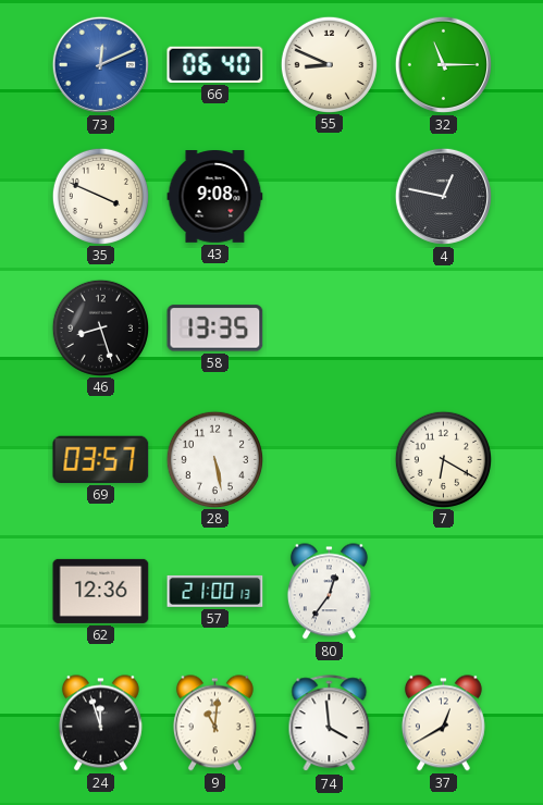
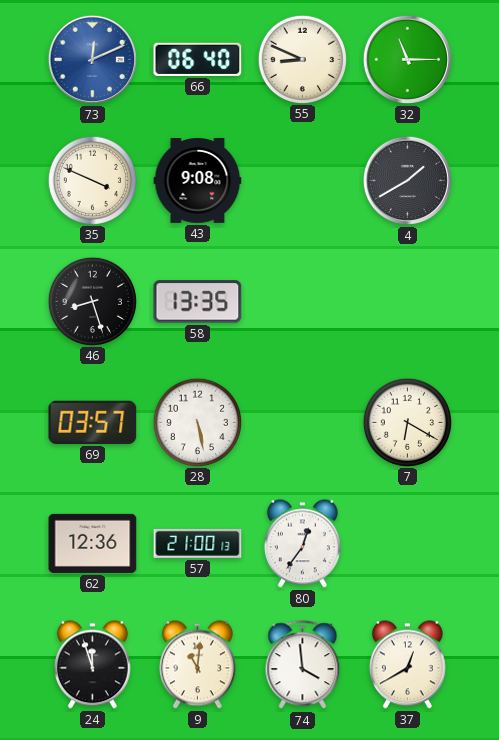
4: 12:47 -> 1:40 (407, 180)
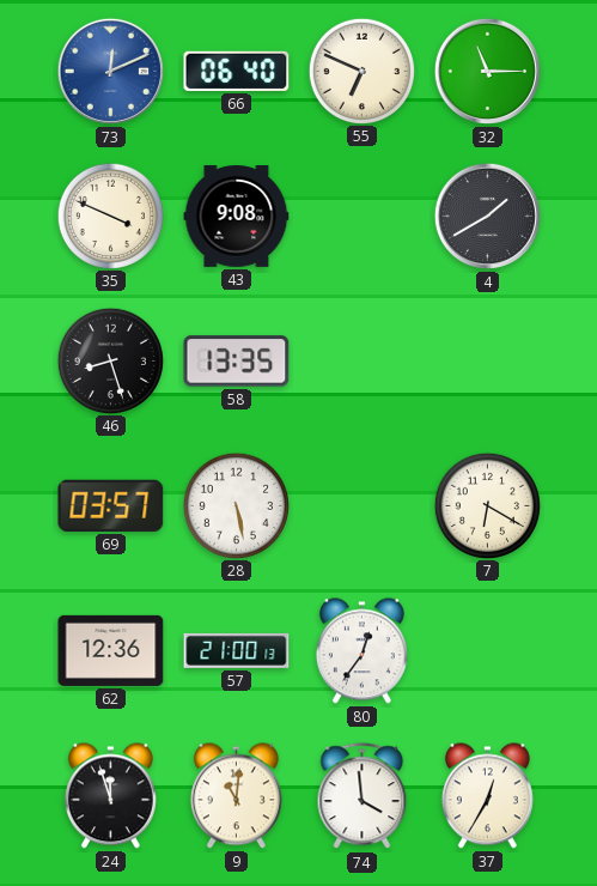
55: 8:49 -> 6:49 (361, 71)
37: 12:40 -> 12:35 (487, 796)
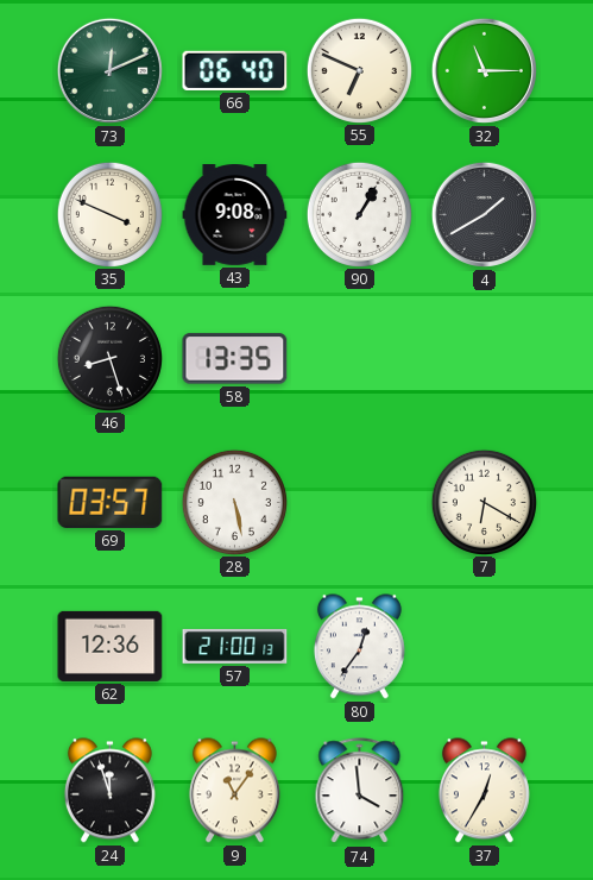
73 dial: blue -> green (109, 70)
90: none -> 1:05 (359, 214)
9: 11:01 -> 11:06 (234, 791)
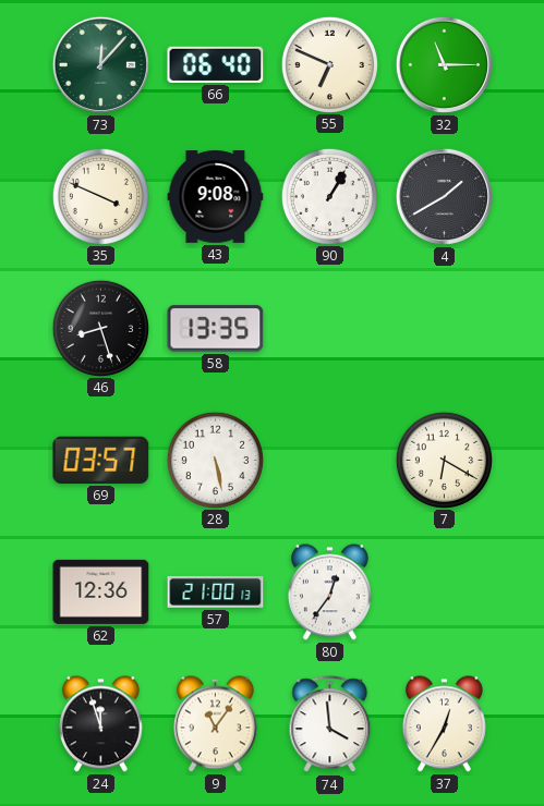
73: 12:11 -> 12:07 (100, 64)
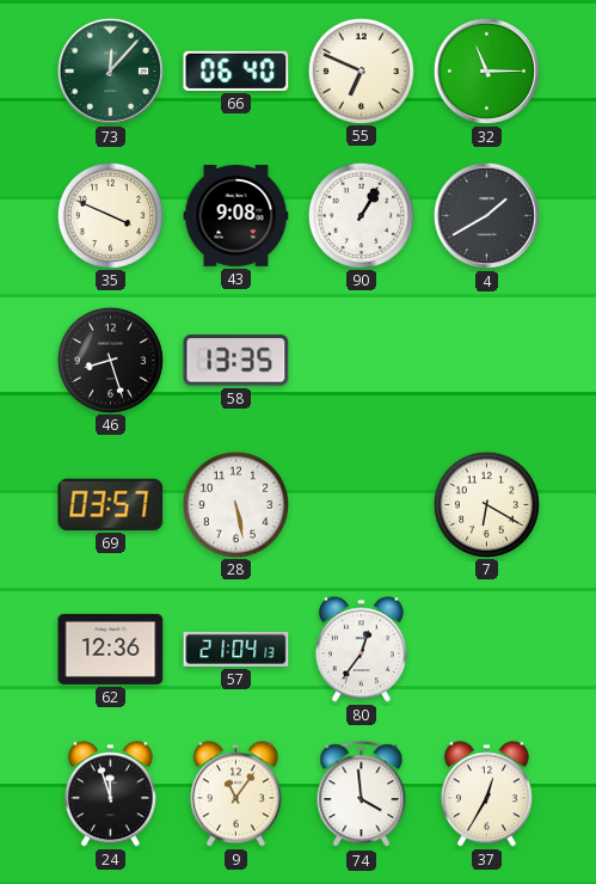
57: 21:00 -> 21:04 (236, 649)
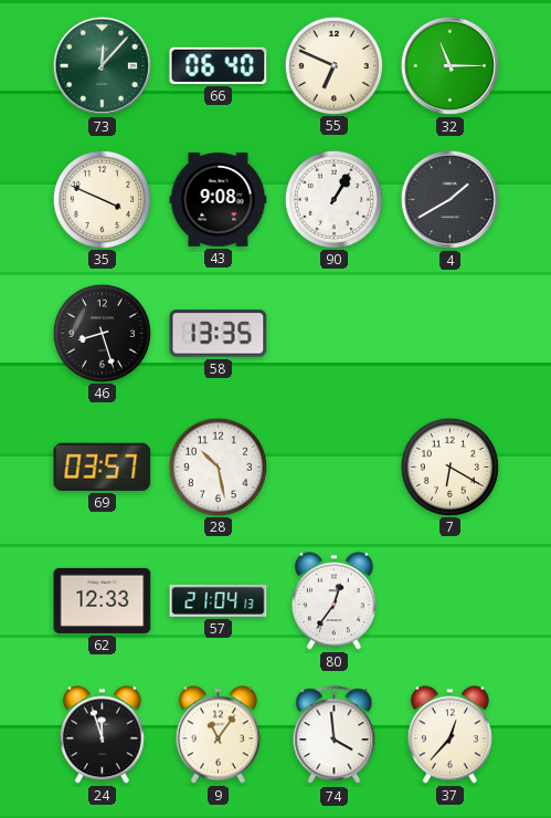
28: 5:28 -> 10:28 (218, 466)
62: 12:36 -> 12:33 (103, 600)
37: 12:35 -> 12:37 (449, 735)
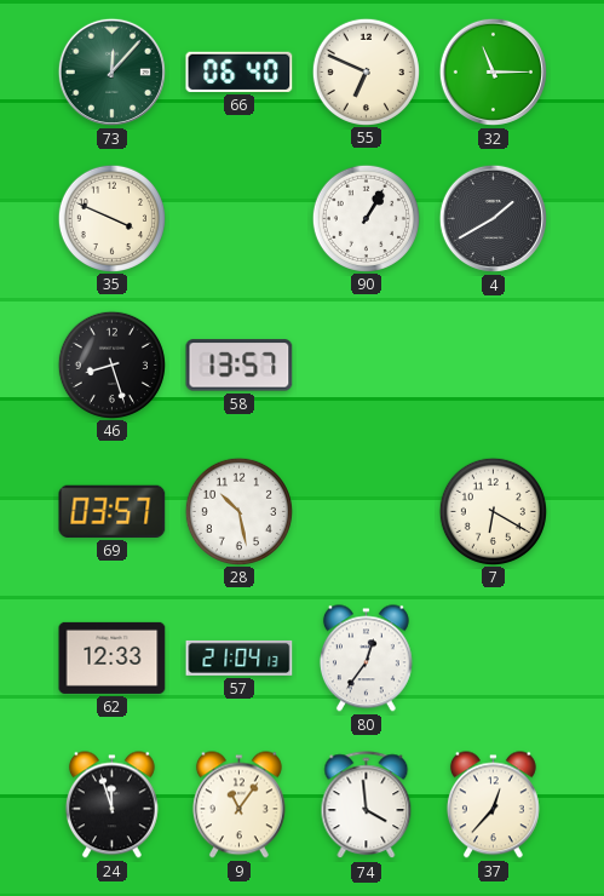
43: 9:08 -> none (219, 200)
58: 13:35 -> 13:57 (240, 366)
